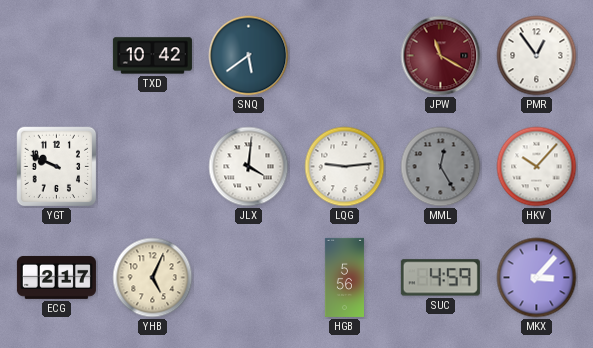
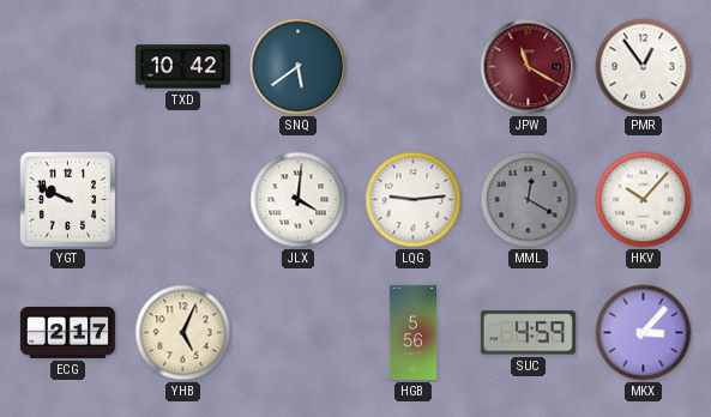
MML: 12:25 -> 12:20 (529, 200)
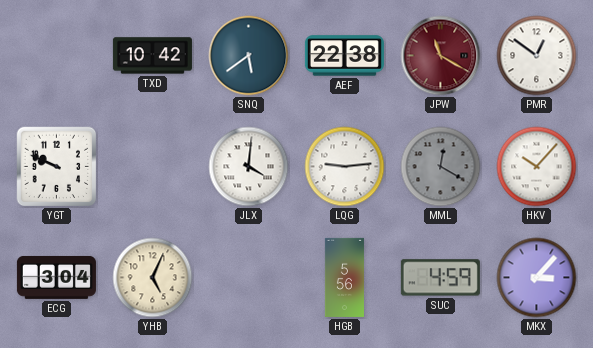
AEF: none -> 22:38 (344, 56)
PMR: 12:54 -> 12:51 (537, 56)
ECG: 2:17 -> 3:04 (56, 277)
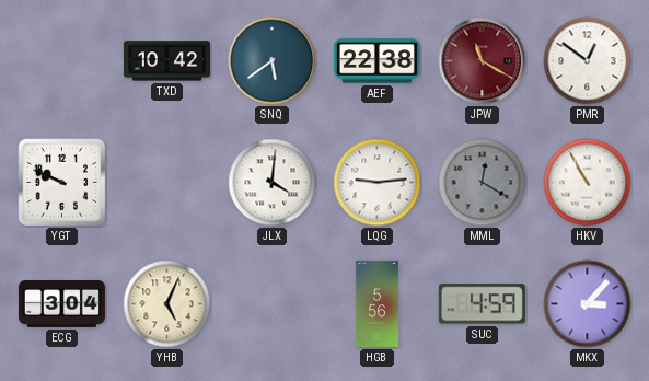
HKV: 10:07 -> 10:55 (588, 183)
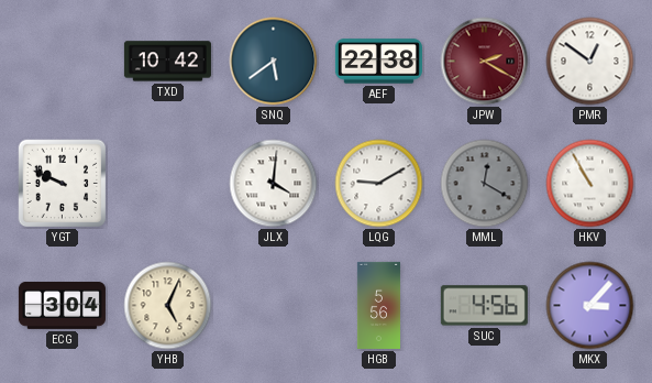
JPW: 11:20 -> 2:20 (485, 62)
LQG: 9:14 -> 9:10 (379, 184)
SUC: 4:59 -> 4:56 (484, 306)
